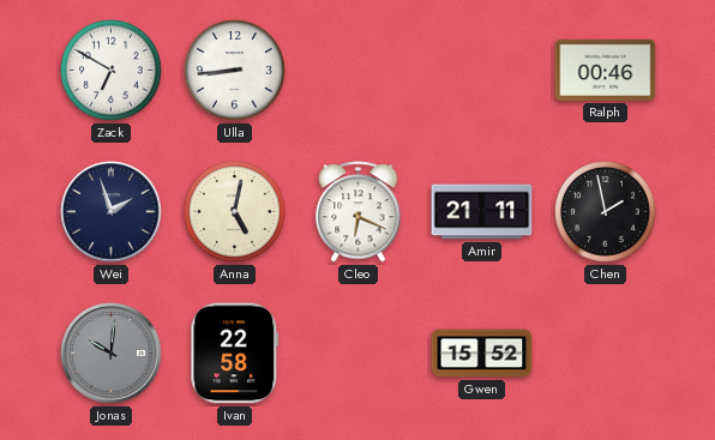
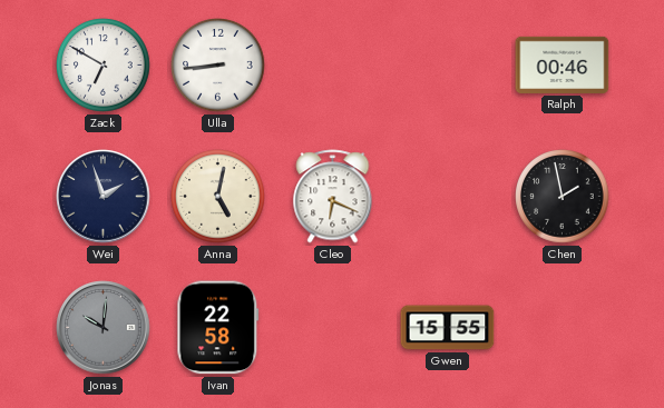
Amir: 21:11 -> none (482, 212)
Gwen: 15:52 -> 15:55 (448, 328)
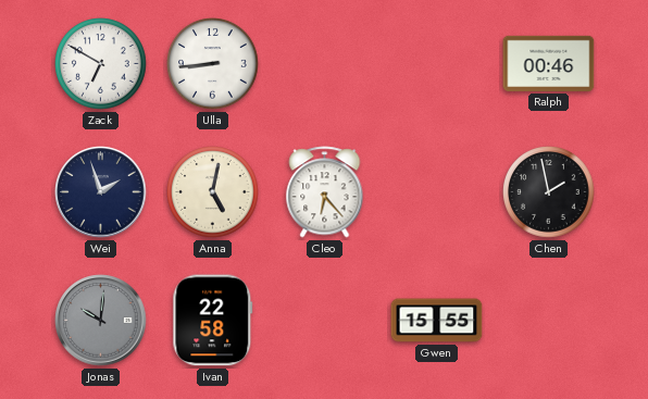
Cleo: 6:19 -> 6:23 (325, 192)
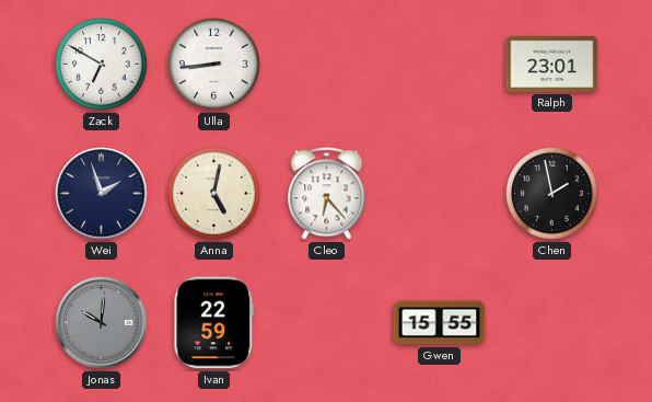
Ralph: 00:46 -> 23:01 (552, 64)
Ivan: 22:58 -> 22:59 (214, 323)
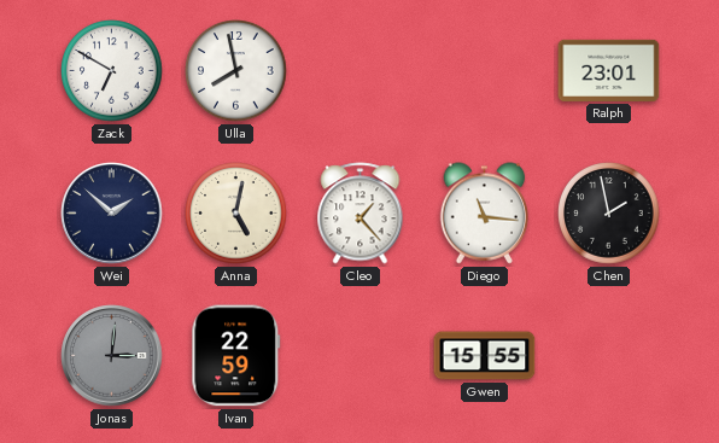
Ulla: 8:44 -> 7:58 (236, 71)
Wei: 1:57 -> 1:52 (112, 214)
Cleo: 6:23 -> 1:23 (361, 214)
Diego: none -> 11:16 (485, 214)
Jonas: 10:01 -> 3:01 (112, 356)
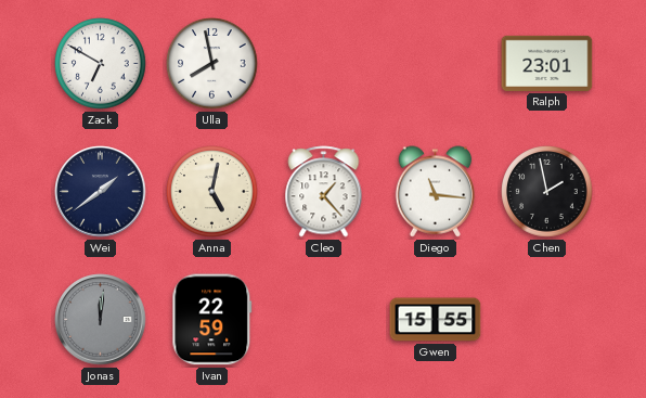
Wei: 1:52 -> 1:39 (101, 192)
Jonas: 3:01 -> 12:01 (101, 320)
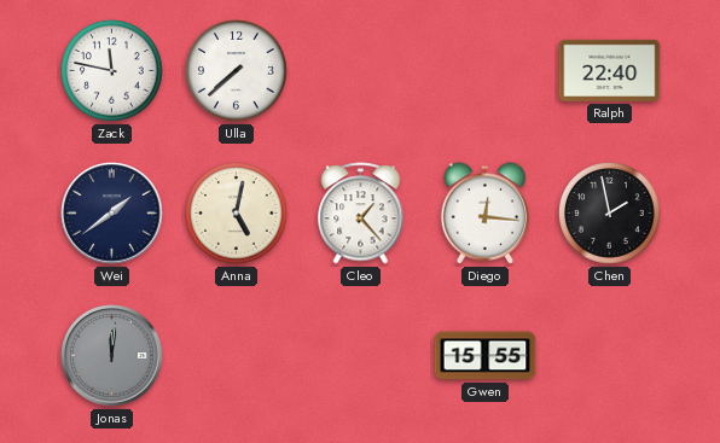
Zack: 6:50 -> 11:47 (112, 71)
Ulla: 7:58 -> 7:38 (237, 71)
Ralph: 23:01 -> 22:40 (610, 70)
Diego: 11:16 -> 12:16 (486, 214)
Ivan: 22:59 -> none (212, 320)
